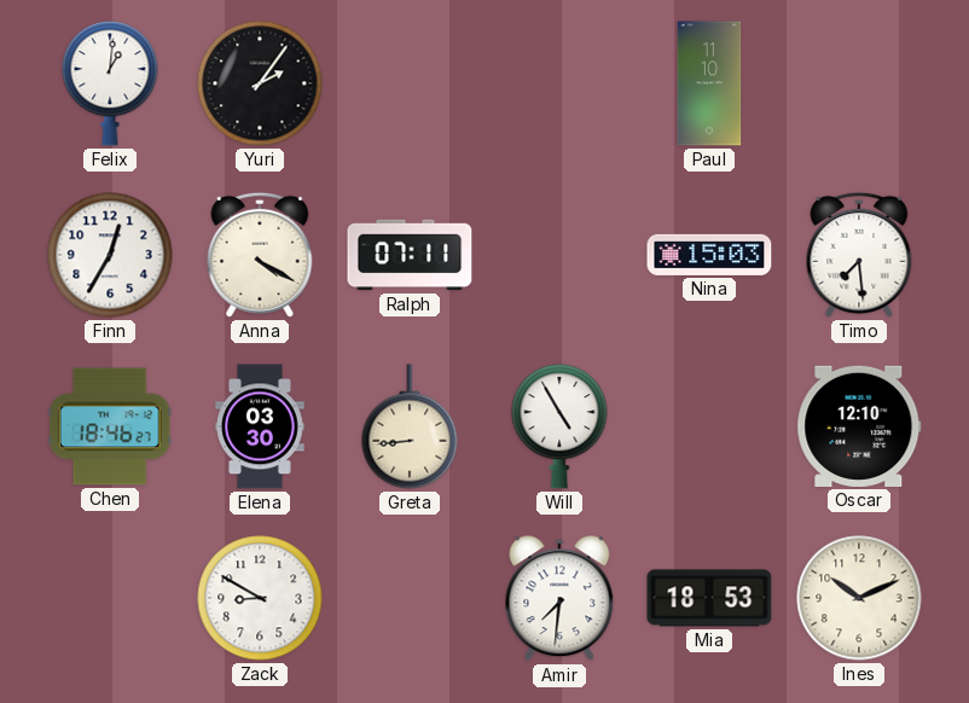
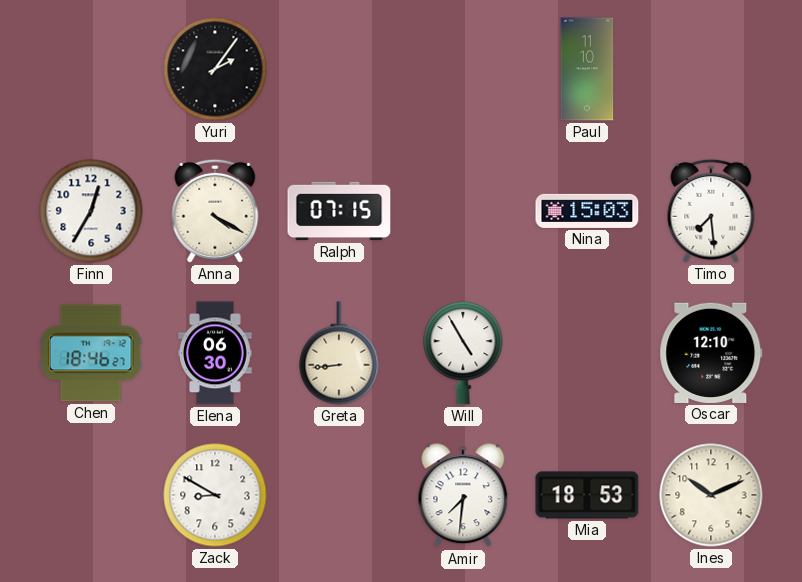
Felix: 1:01 -> none (110, 83)
Ralph: 07:11 -> 07:15 (339, 211)
Elena: 03:30 -> 06:30 (215, 353)
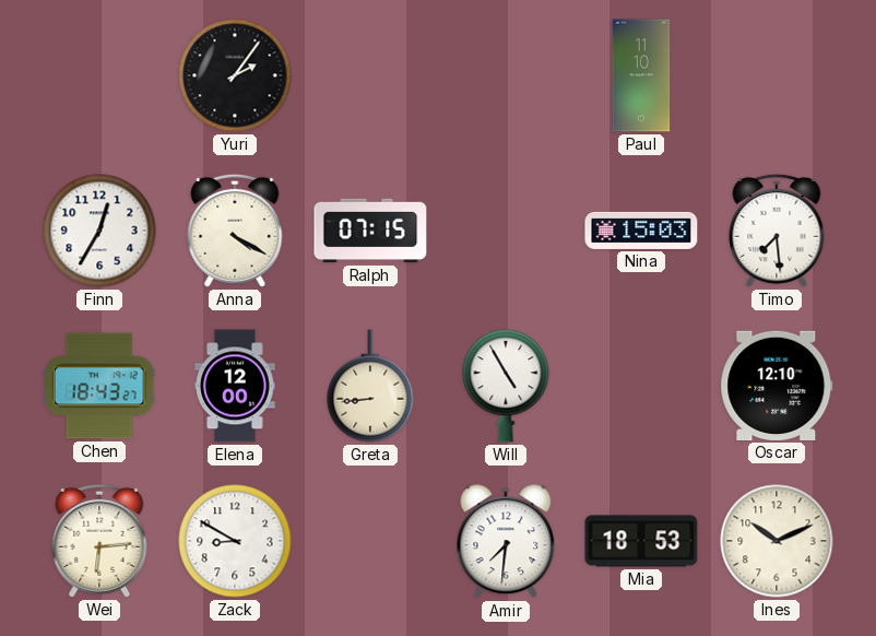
Chen: 18:46 -> 18:43 (99, 386)
Elena: 06:30 -> 12:00 (235, 386)
Wei: none -> 6:14 (99, 541)
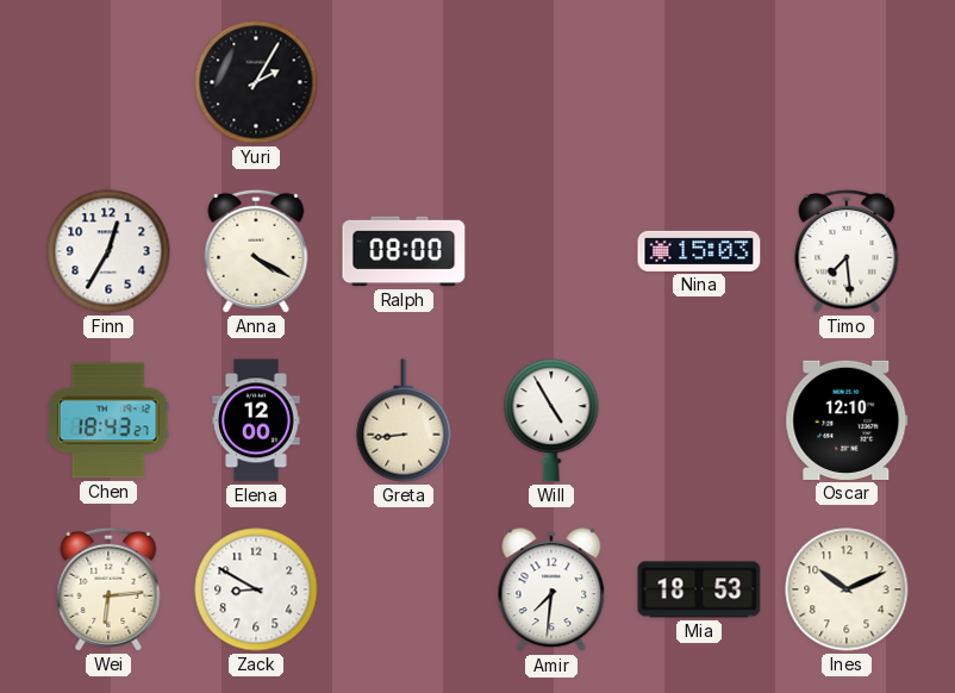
Yuri: 2:06 -> 2:05 (256, 82)
Paul: 11:10 -> none (641, 75)
Ralph: 07:15 -> 08:00 (404, 251)
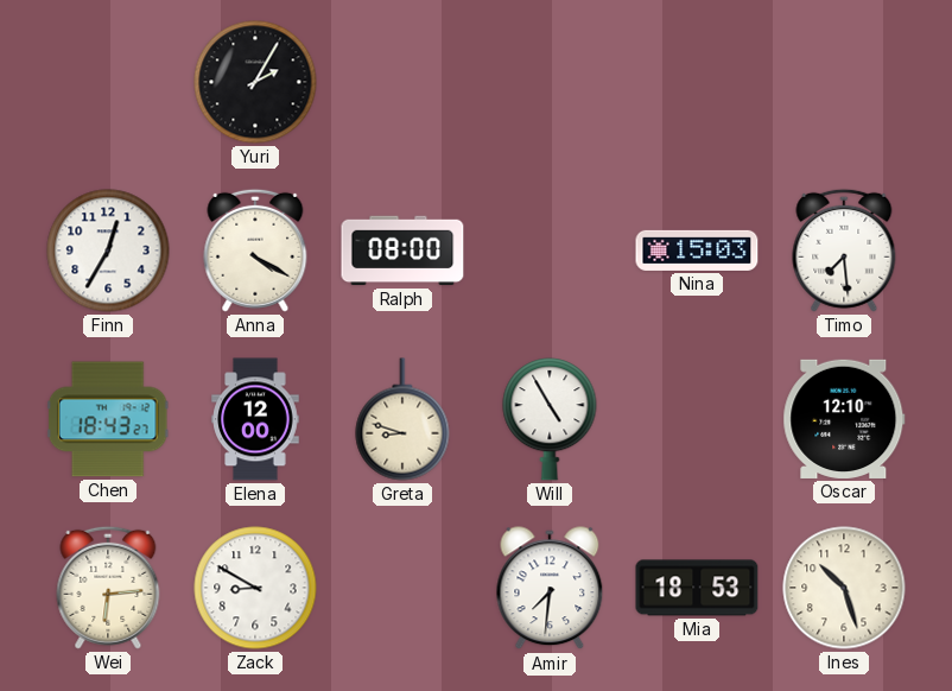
Greta: 8:44 -> 8:48 (402, 419)
Ines: 10:11 -> 10:27 (844, 588)
